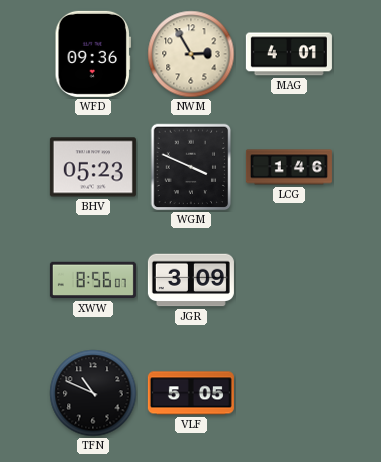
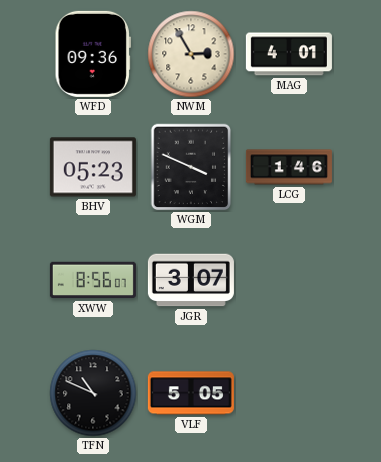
JGR: 3:09 -> 3:07 (191, 280)
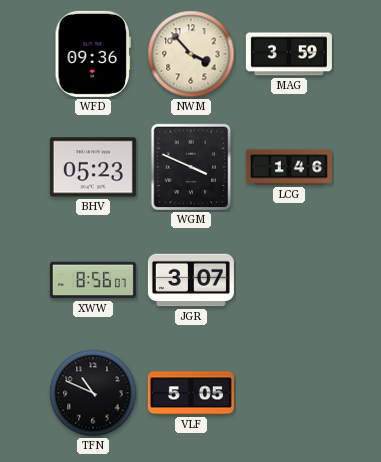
NWM: 2:55 -> 3:53 (191, 54)
MAG: 4:01 -> 3:59 (289, 54)
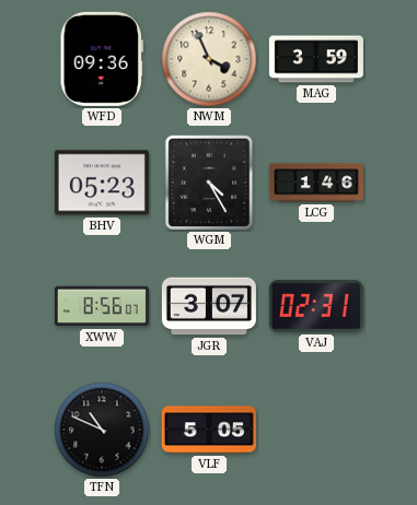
NWM: 3:53 -> 3:56 (209, 59)
WGM: 3:49 -> 4:25 (209, 183)
VAJ: none -> 02:31 (316, 306)
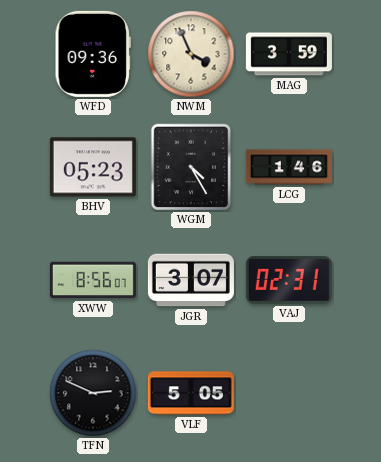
TFN: 10:49 -> 2:49 (93, 393)
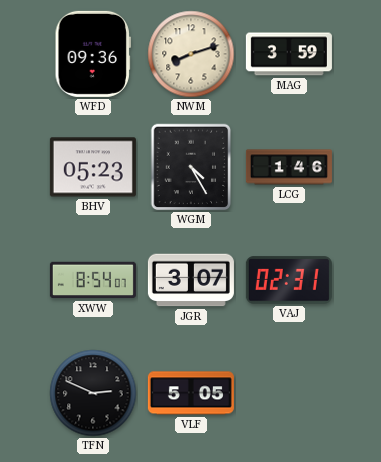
NWM: 3:56 -> 8:12 (191, 54)
XWW: 8:56 -> 8:54 (93, 280)
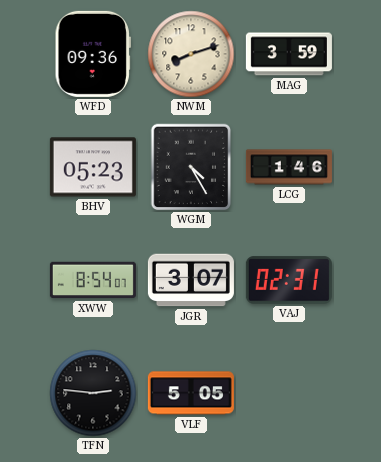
TFN: 2:49 -> 2:46 (93, 393)
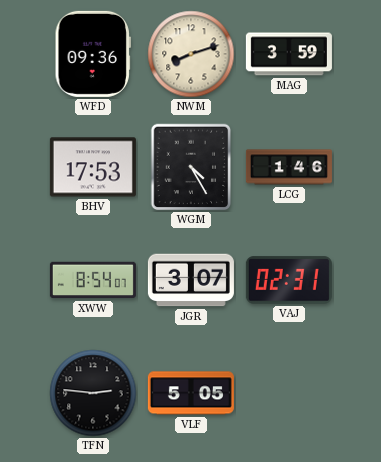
BHV: 05:23 -> 17:53 (93, 167)
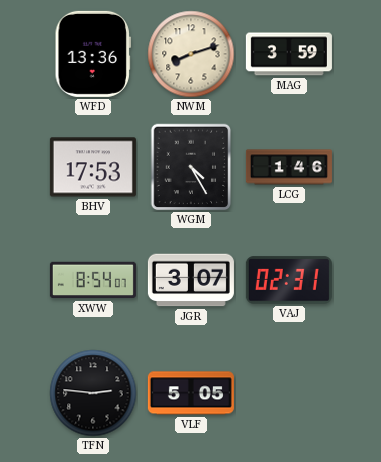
WFD: 09:36 -> 13:36 (93, 54)
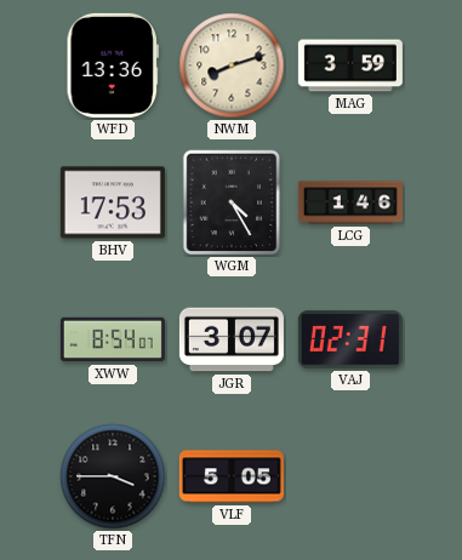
TFN: 2:46 -> 3:45 (113, 476)
